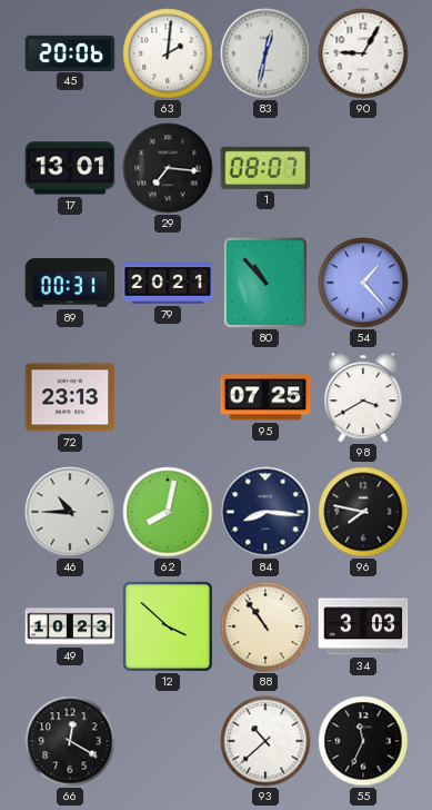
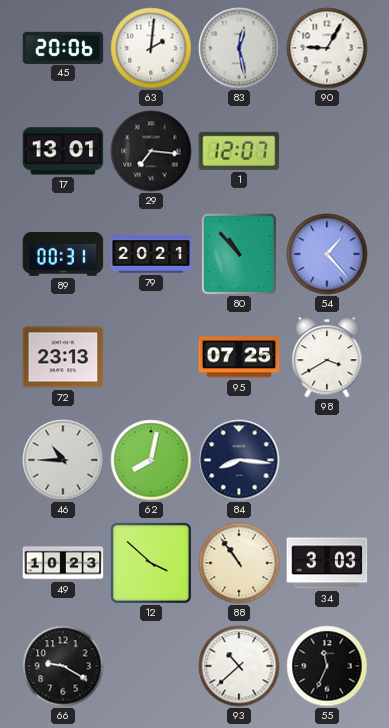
83: 12:32 -> 12:28 (239, 48)
1: 08:07 -> 12:07 (239, 151)
96: 7:47 -> none (363, 512)
66: 12:20 -> 9:20 (63, 666)
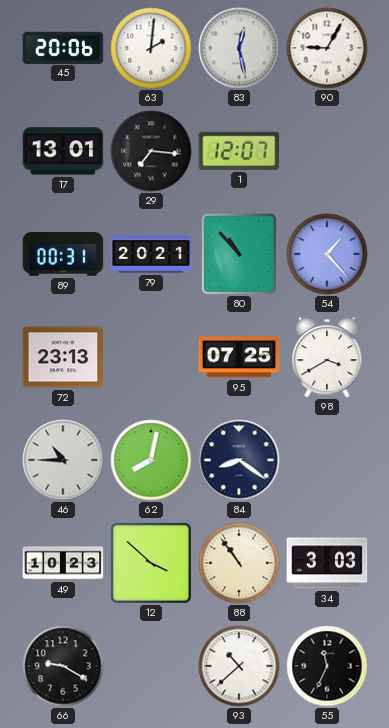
84: 8:16 -> 8:21 (239, 460)
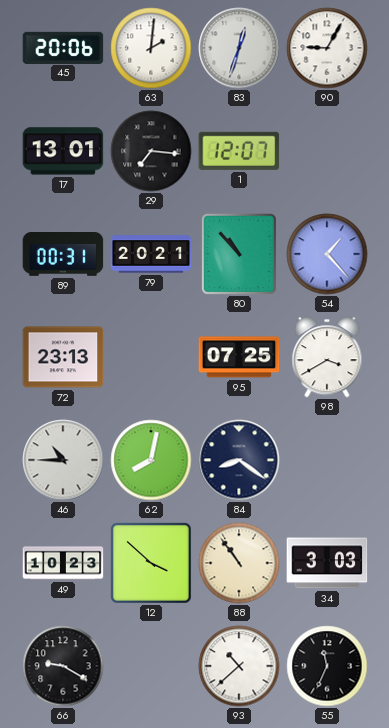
83: 12:28 -> 12:33 (239, 48)
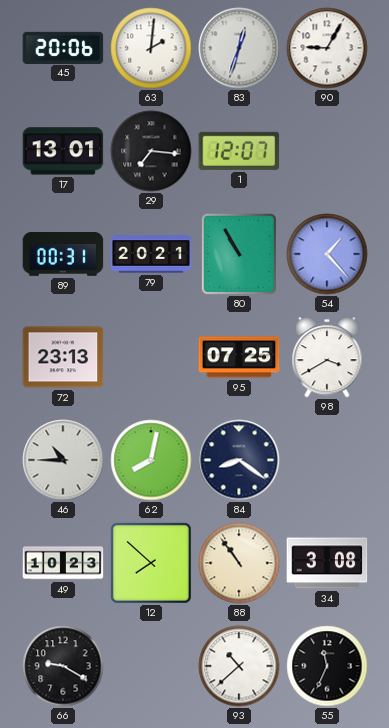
80: 10:53 -> 10:55 (239, 254)
12: 3:52 -> 7:52 (151, 563)
34: 3:03 -> 3:08 (327, 563)
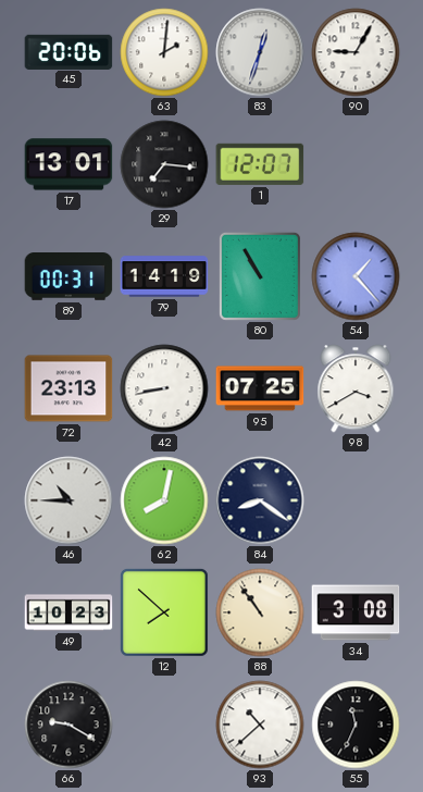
79: 20:21 -> 14:19 (164, 276)
42: none -> 8:43 (164, 388)
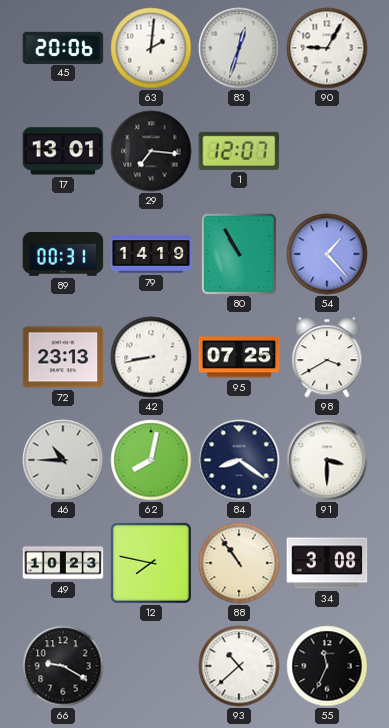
91: none -> 3:30 (327, 460)
12: 7:52 -> 7:47 (151, 563)
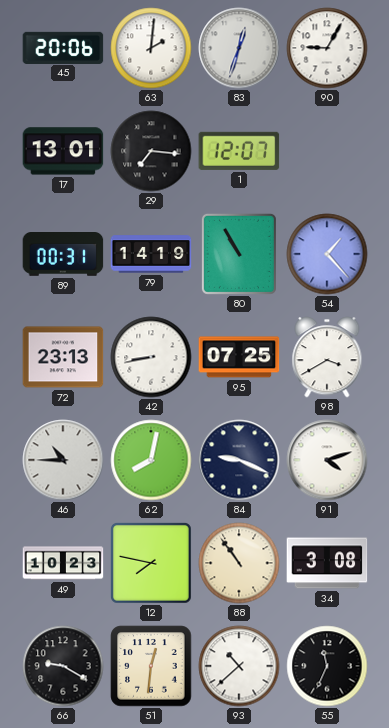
84: 8:21 -> 9:19 (239, 460)
91: 3:30 -> 4:12 (327, 460)
51: none -> 12:31 (151, 666)
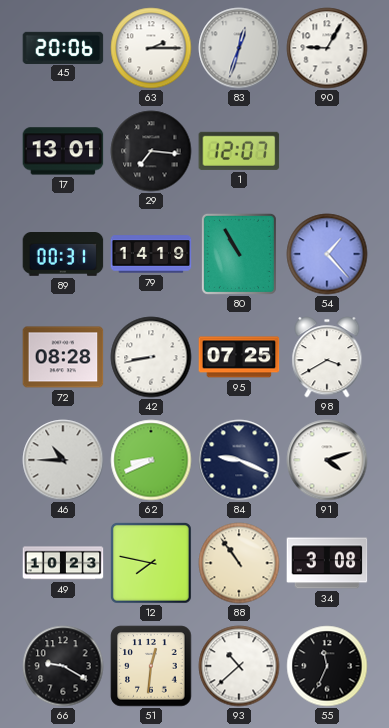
63: 2:01 -> 2:15 (151, 48)
72: 23:13 -> 08:28 (63, 357)
62: 8:02 -> 8:41 (151, 460)
